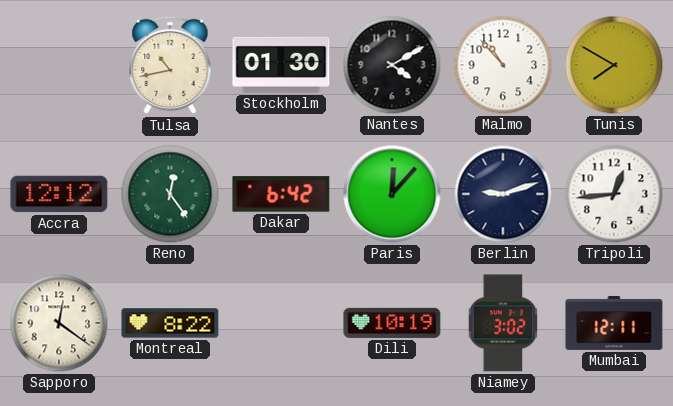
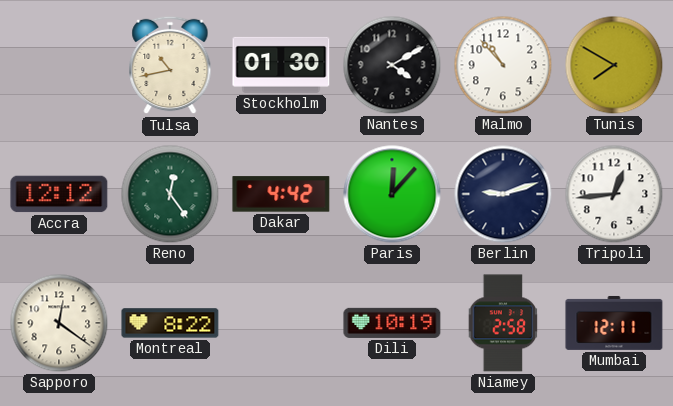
Dakar: 6:42 -> 4:42 (281, 194)
Niamey: 3:02 -> 2:58 (503, 323)
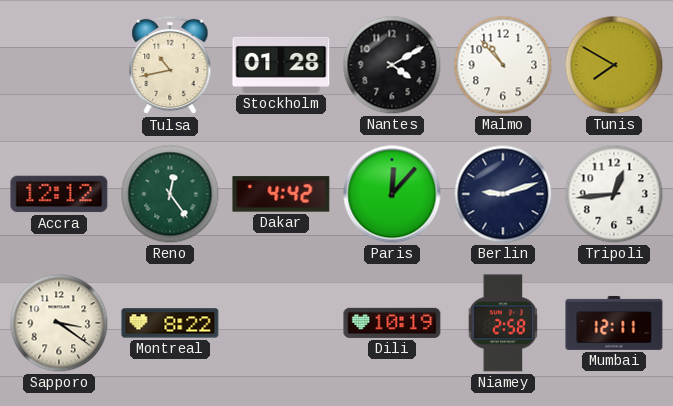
Stockholm: 01:30 -> 01:28 (281, 65)
Sapporo: 12:21 -> 3:21 (59, 323)
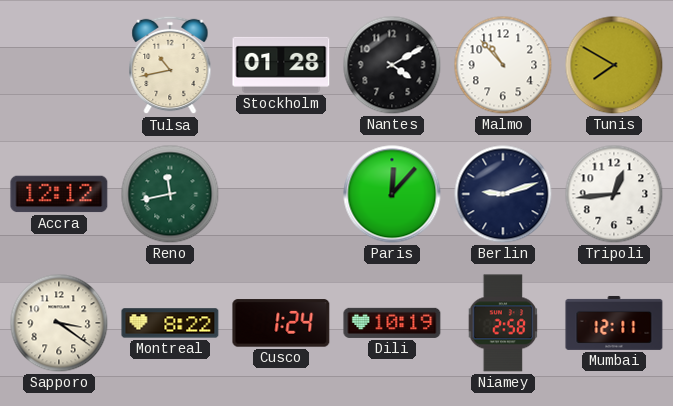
Reno: 12:24 -> 11:43 (170, 194)
Dakar: 4:42 -> none (281, 194)
Cusco: none -> 1:24 (281, 323)
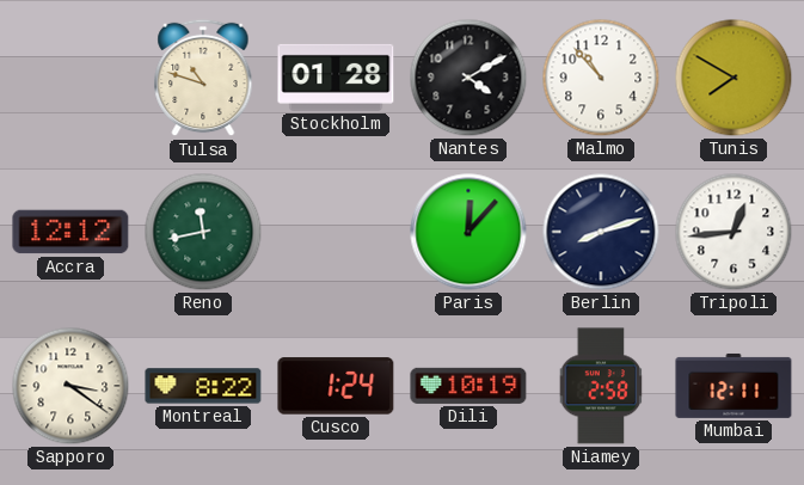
Tulsa: 10:43 -> 10:48 (203, 78)
Berlin: 9:12 -> 8:12 (601, 232)
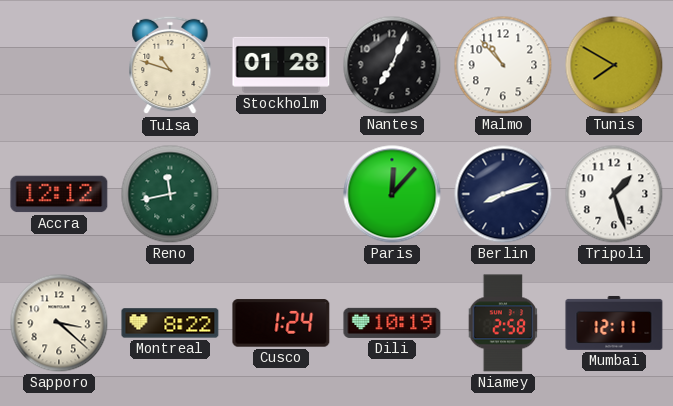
Nantes: 4:10 -> 7:04 (392, 65)
Tripoli: 12:44 -> 1:27 (614, 194)
Sapporo: 3:21 -> 3:22 (59, 323)
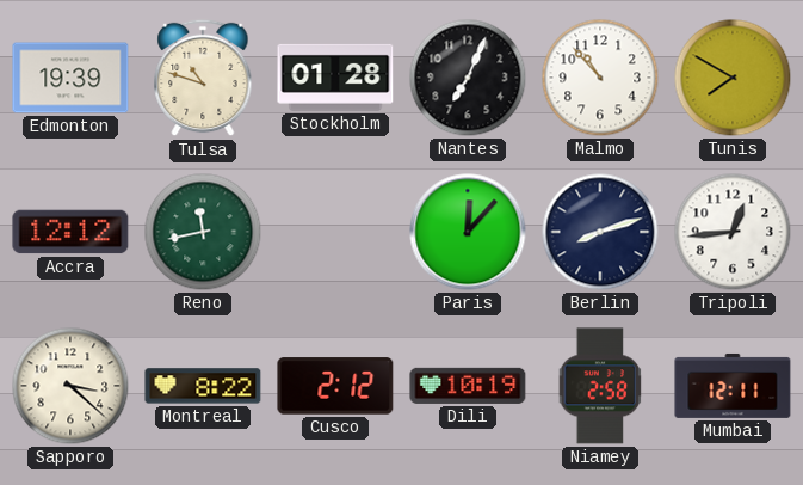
Edmonton: none -> 19:39 (70, 78)
Tripoli: 1:27 -> 12:44 (733, 232)
Cusco: 1:24 -> 2:12 (335, 386)
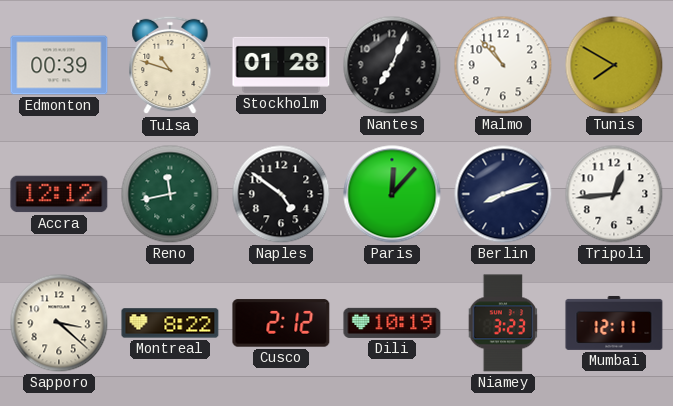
Edmonton: 19:39 -> 00:39 (59, 65)
Naples: none -> 4:51 (281, 194)
Niamey: 2:58 -> 3:23 (503, 323)
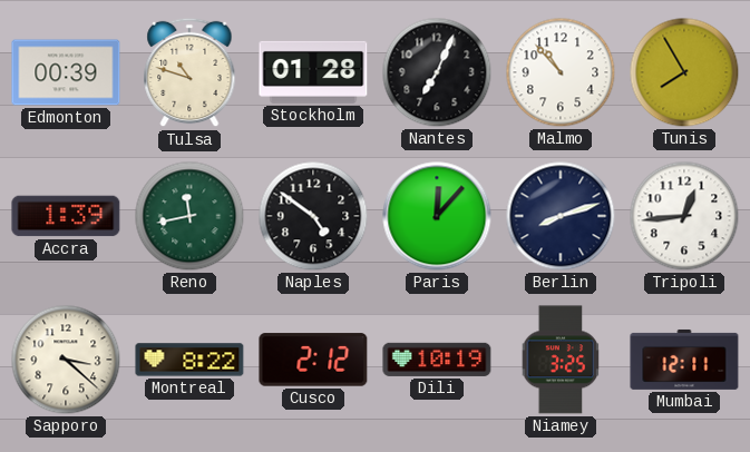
Tunis: 7:50 -> 7:55 (684, 72)
Accra: 12:12 -> 1:39 (66, 216)
Niamey: 3:23 -> 3:25 (561, 360)
